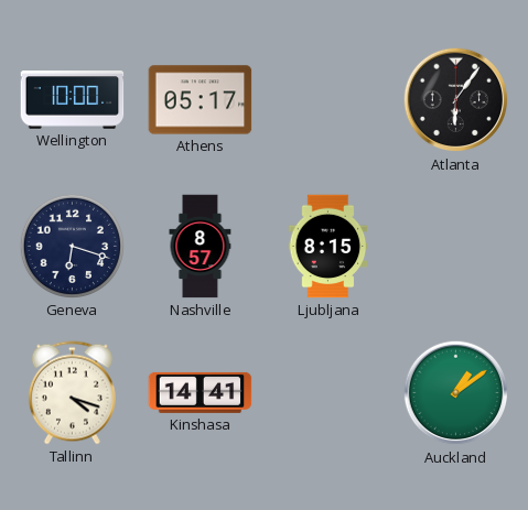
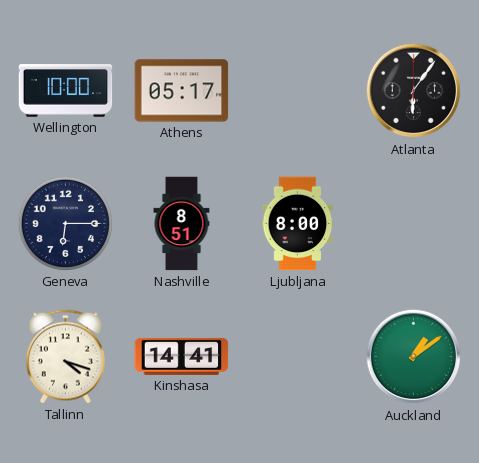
Geneva: 6:18 -> 6:15 (65, 223)
Nashville: 8:57 -> 8:51 (182, 224)
Ljubljana: 8:15 -> 8:00 (298, 224)
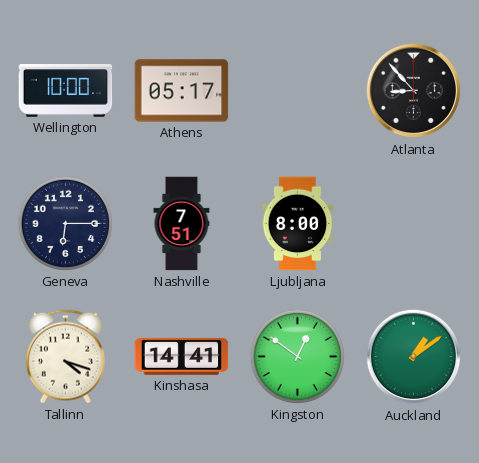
Atlanta: 6:06 -> 8:53 (414, 91)
Nashville: 8:51 -> 7:51 (182, 224)
Kingston: none -> 12:51 (297, 356)
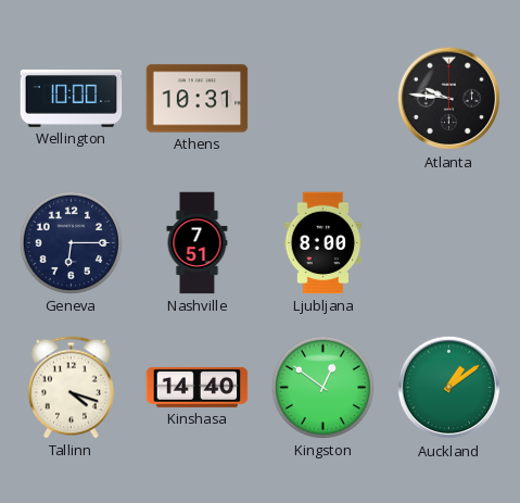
Athens: 05:17 -> 10:31 (198, 99)
Atlanta: 8:53 -> 9:46 (449, 99)
Kinshasa: 14:41 -> 14:40 (198, 387)
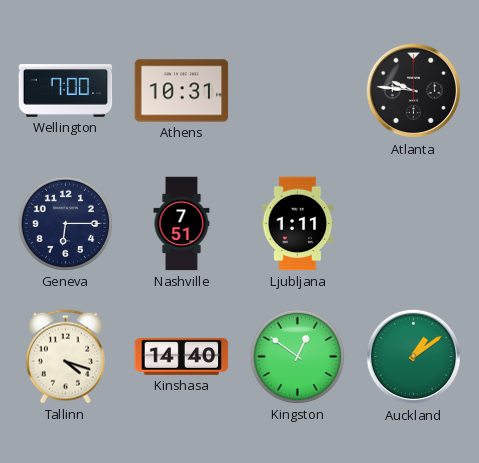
Wellington: 10:00 -> 7:00 (66, 91)
Ljubljana: 8:00 -> 1:11 (298, 224)
